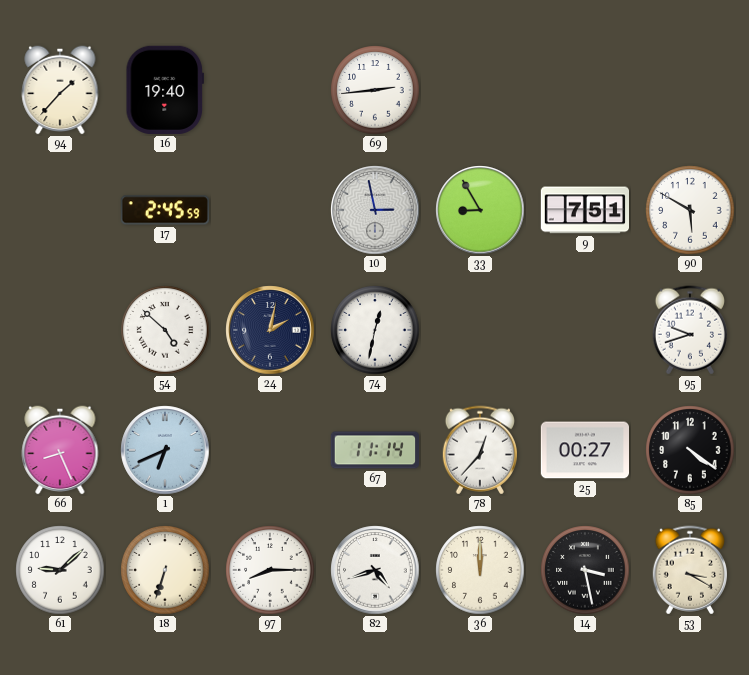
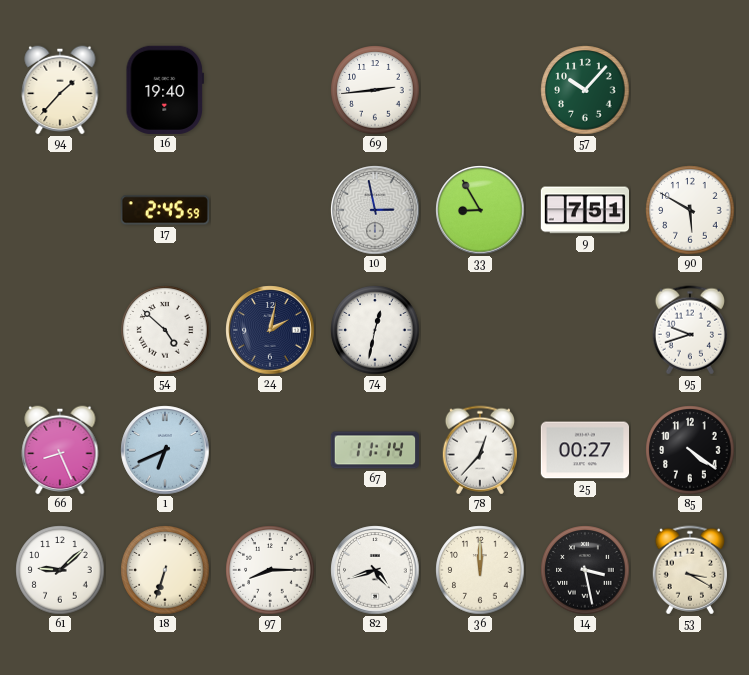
57: none -> 10:07 (585, 90)
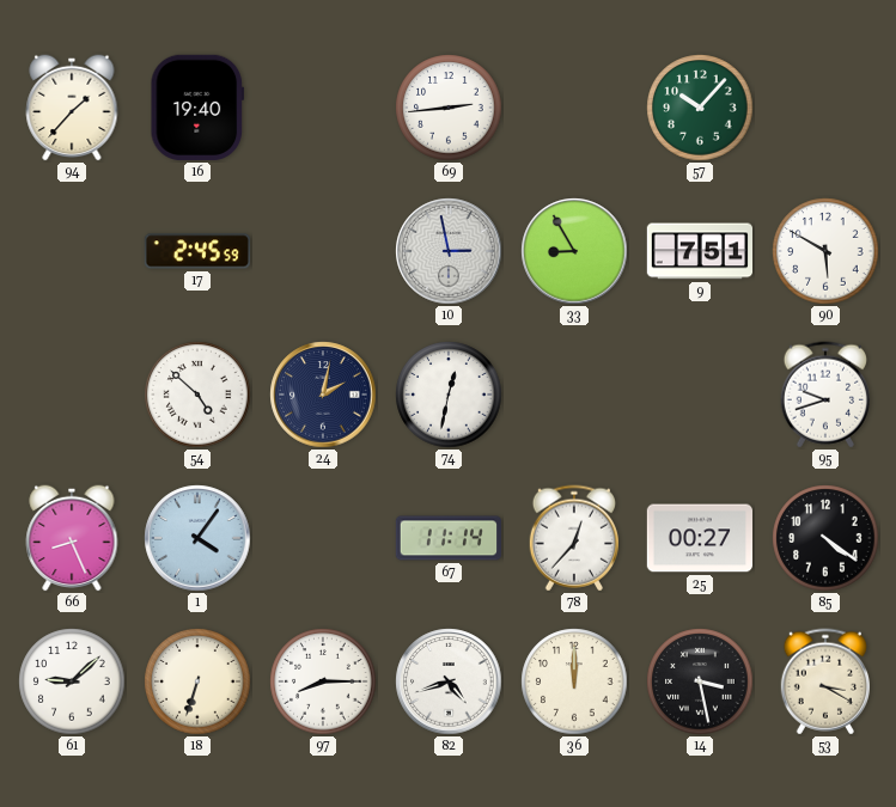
1: 6:41 -> 4:06 (197, 538)
